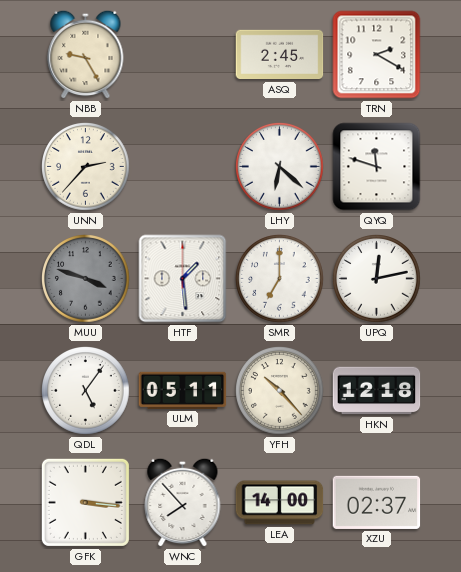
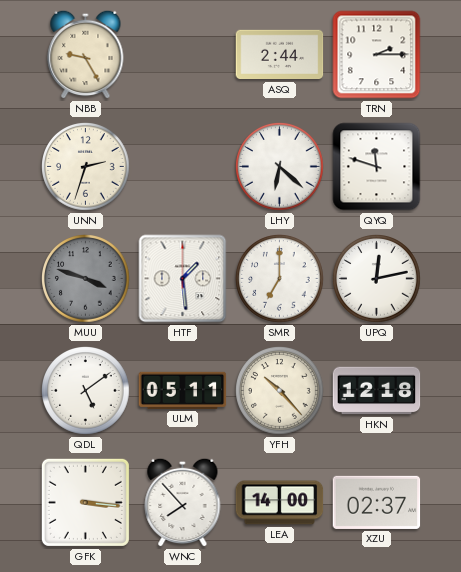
ASQ: 2:45 -> 2:44 (280, 55)
TRN: 2:20 -> 2:15 (377, 55)
UNN: 2:37 -> 2:33 (86, 167)
QDL: 5:06 -> 5:09 (86, 391)
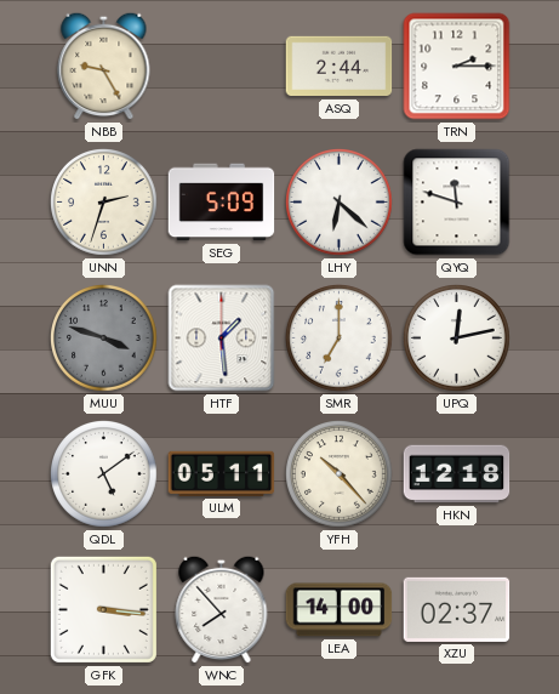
SEG: none -> 5:09 (222, 203)
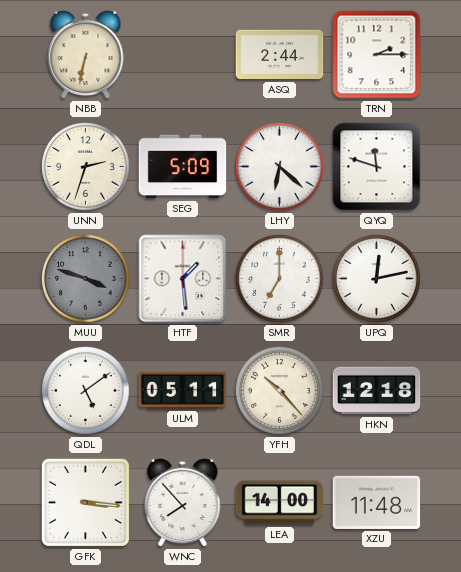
NBB: 9:25 -> 6:32 (86, 54)
XZU: 02:37 -> 11:48 (377, 502)
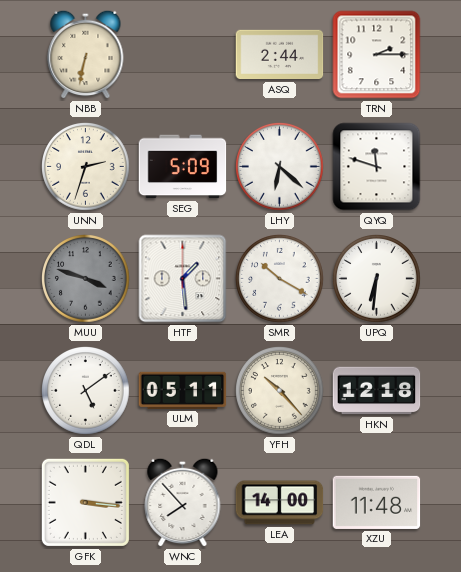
SMR: 7:00 -> 10:20 (280, 279)
UPQ: 12:13 -> 6:31 (377, 279)
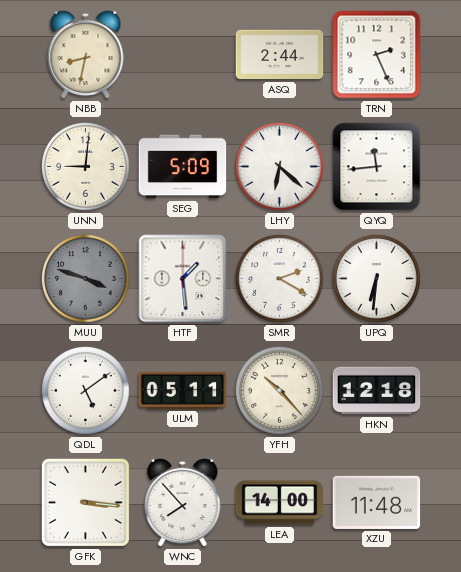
NBB: 6:32 -> 8:32 (86, 54)
TRN: 2:15 -> 2:26 (377, 55)
UNN: 2:33 -> 9:01 (86, 167)
QYQ: 11:48 -> 11:44 (377, 167)
SMR: 10:20 -> 2:20 (280, 279)
